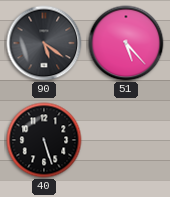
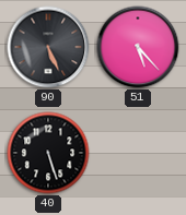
90: 5:21 -> 5:26 (48, 47)
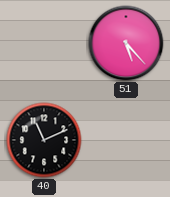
90: 5:26 -> none (48, 47)
40: 5:27 -> 11:11 (44, 140)
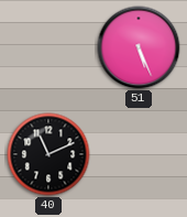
51: 5:23 -> 5:26 (139, 47)
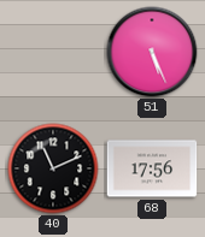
68: none -> 17:56 (152, 168)
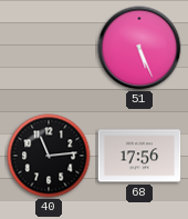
40: 11:11 -> 11:14 (49, 156)
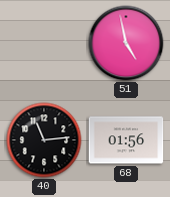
51: 5:26 -> 4:58 (126, 43)
68: 17:56 -> 01:56 (126, 140)
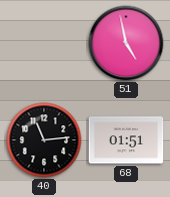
68: 01:56 -> 01:51 (126, 140)
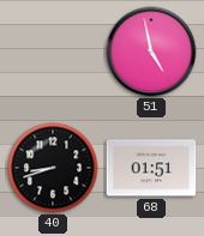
40: 11:14 -> 8:42 (53, 168)
